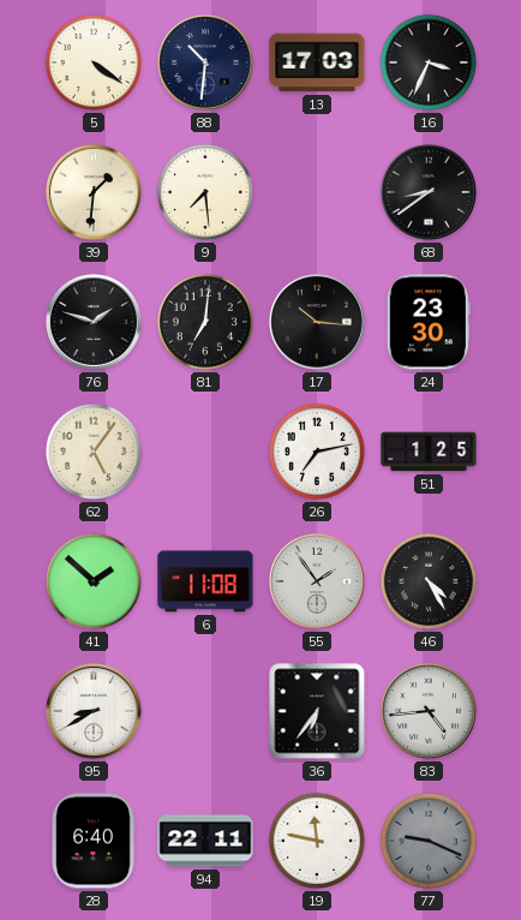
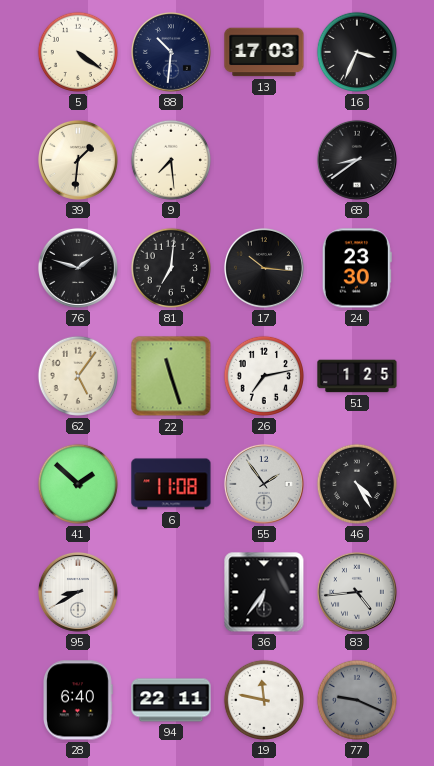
22: none -> 11:27 (171, 376)
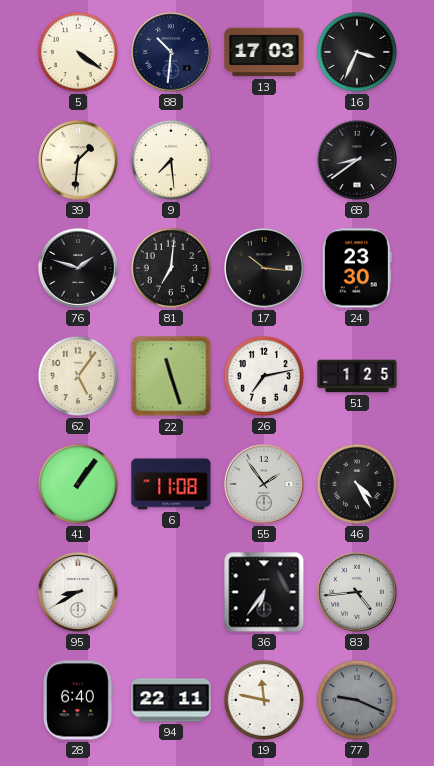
41: 1:52 -> 1:06 (78, 484)
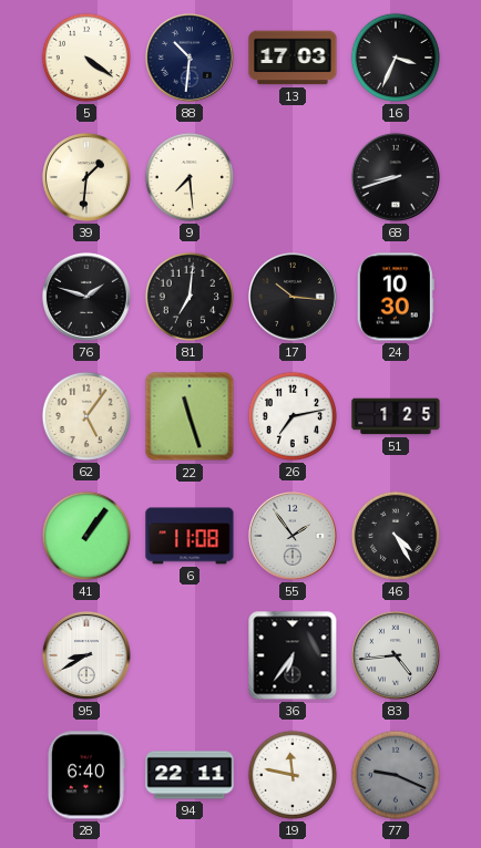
68: 8:39 -> 8:42 (396, 177)
24: 23:30 -> 10:30 (396, 297)
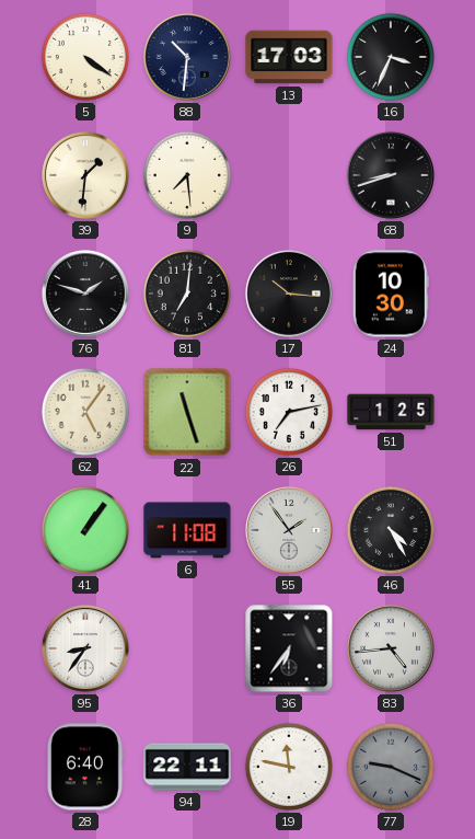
95: 8:40 -> 8:36 (85, 648)
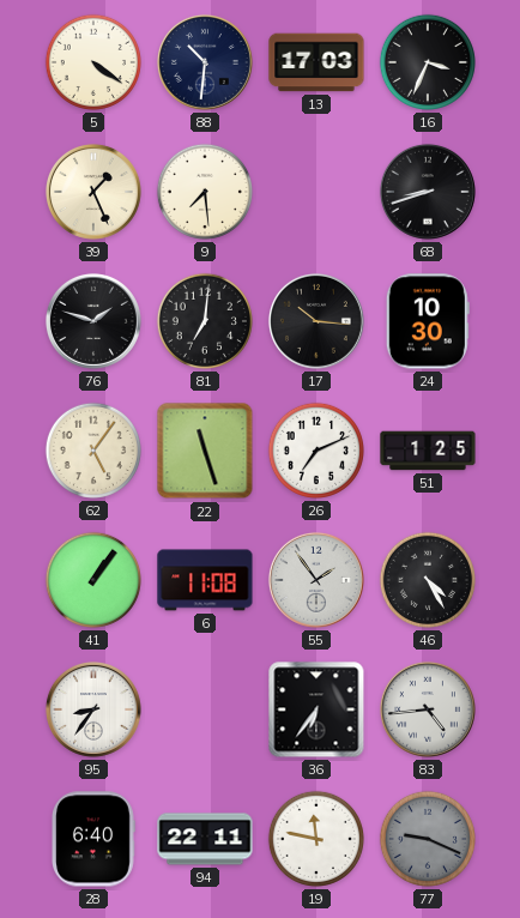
39: 1:31 -> 1:26 (93, 192)
26: 7:13 -> 7:11 (316, 451)
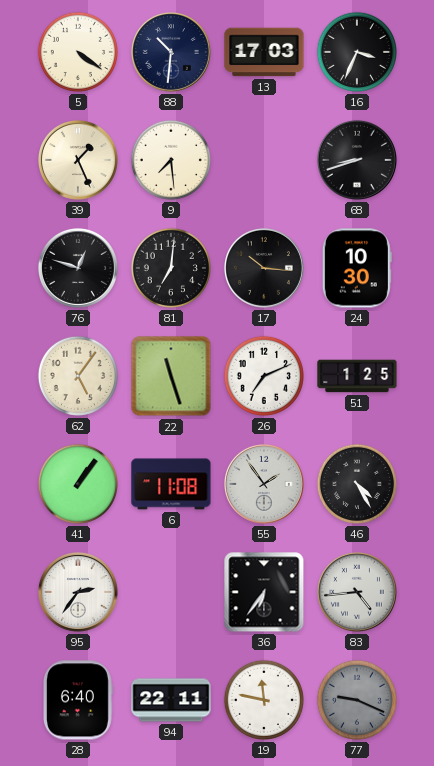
76: 1:48 -> 12:48 (78, 268)
95: 8:36 -> 2:36 (78, 592)
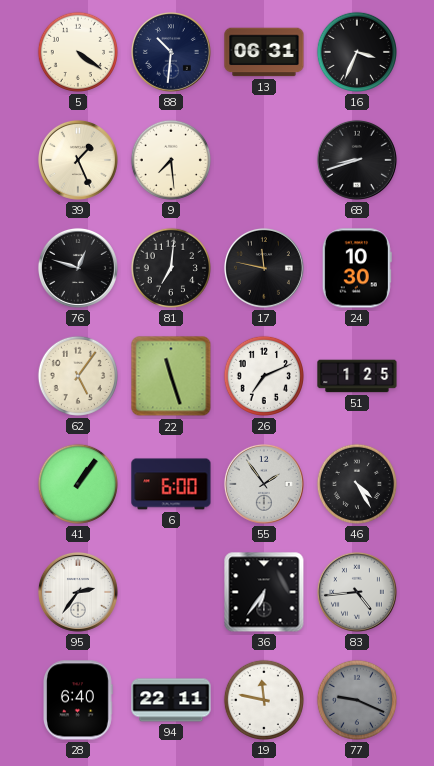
13: 17:03 -> 06:31 (264, 52)
17: 10:16 -> 11:47 (264, 268)
6: 11:08 -> 6:00 (171, 484)
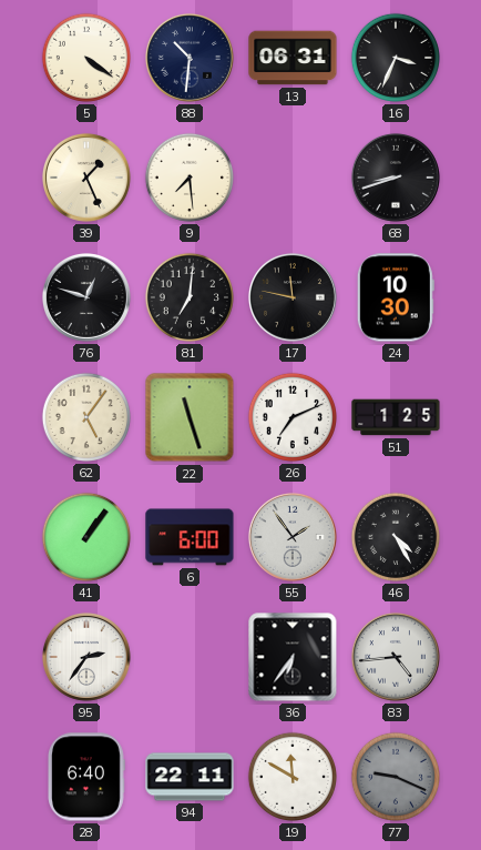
19: 11:47 -> 11:50 (293, 777)
